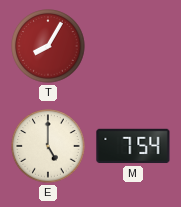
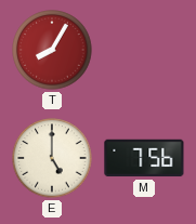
M: 7:54 -> 7:56 (144, 158)
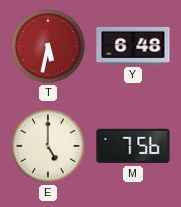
T: 8:05 -> 5:32 (48, 46)
Y: none -> 6:48 (133, 46)
